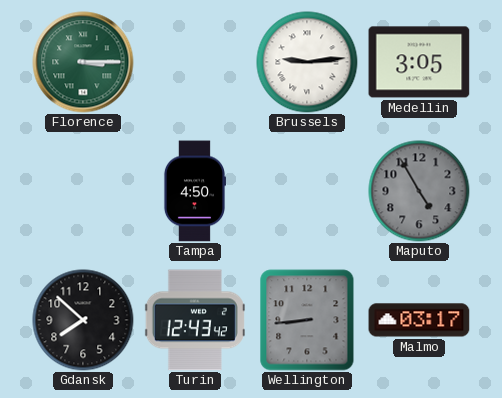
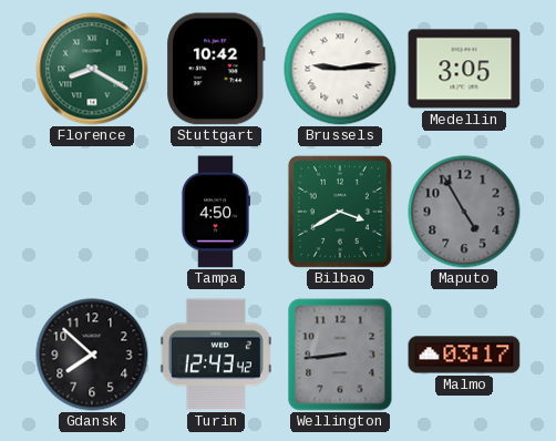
Florence: 3:15 -> 8:20 (92, 69)
Stuttgart: none -> 10:42 (216, 69)
Bilbao: none -> 3:40 (340, 212)
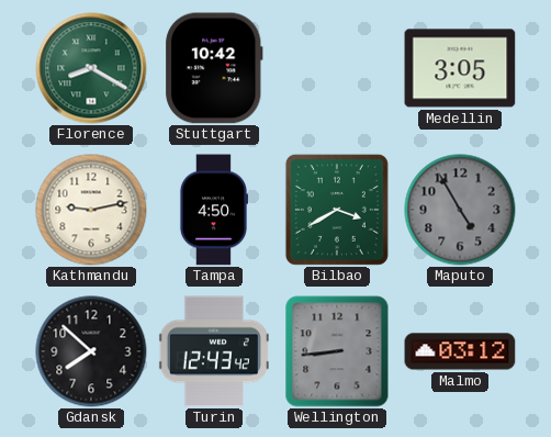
Brussels: 9:14 -> none (340, 69)
Kathmandu: none -> 9:13 (91, 210)
Malmo: 03:17 -> 03:12 (460, 351)
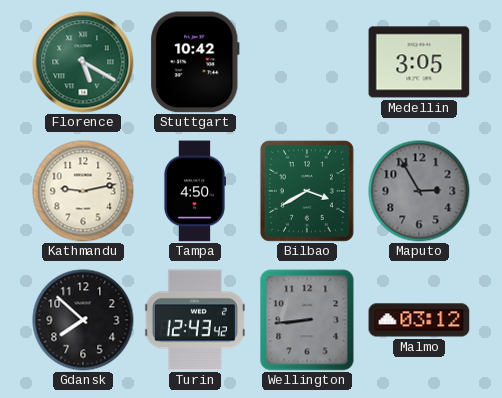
Florence: 8:20 -> 5:20 (83, 62)
Maputo: 4:55 -> 2:55 (419, 191)
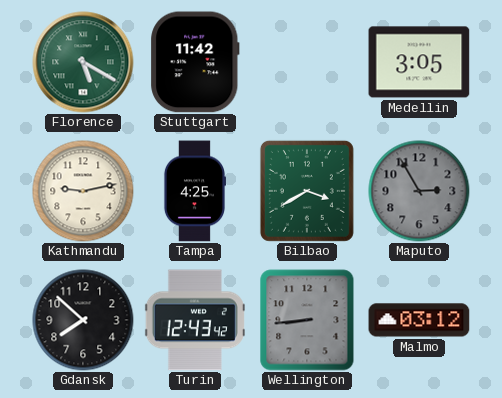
Stuttgart: 10:42 -> 11:42 (195, 62)
Tampa: 4:50 -> 4:25 (194, 191)
